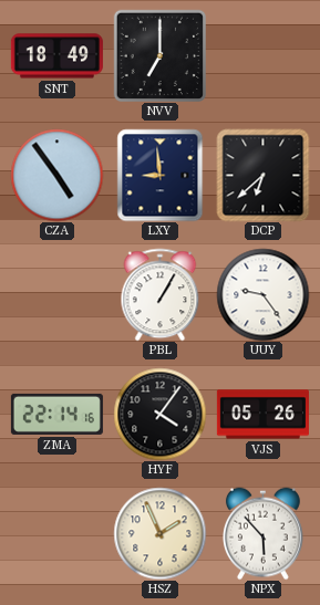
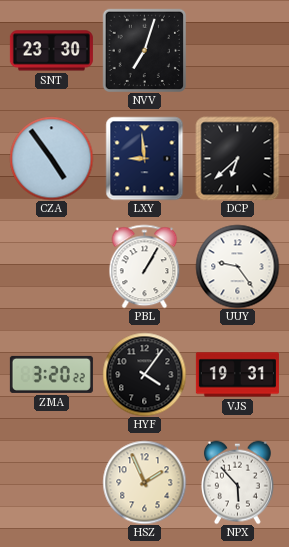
SNT: 18:49 -> 23:30 (51, 51)
NVV: 7:00 -> 7:03 (144, 50)
ZMA: 22:14 -> 3:20 (51, 374)
VJS: 05:26 -> 19:31 (237, 375)
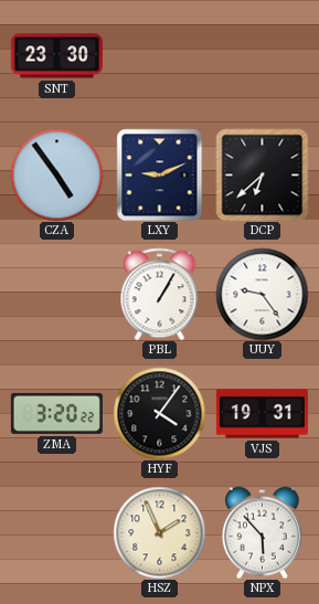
NVV: 7:03 -> none (144, 50)
LXY: 8:59 -> 9:11 (160, 174)
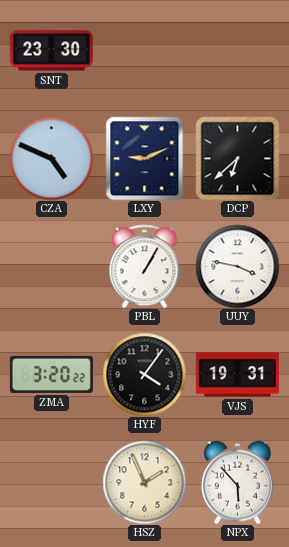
CZA: 4:54 -> 4:49 (51, 158)
UUY: 9:24 -> 3:47 (237, 266)
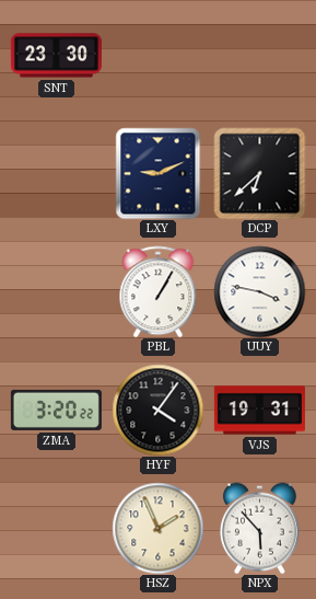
CZA: 4:49 -> none (51, 158)
